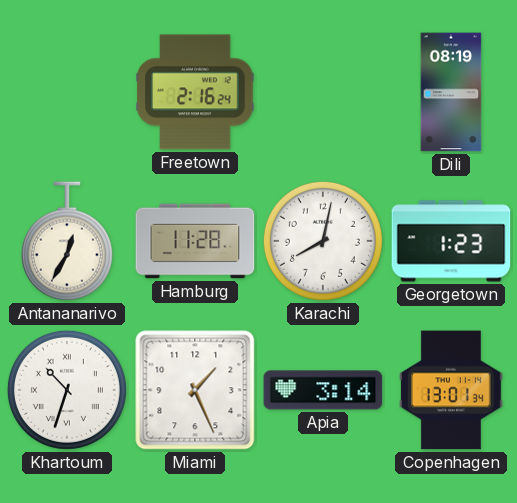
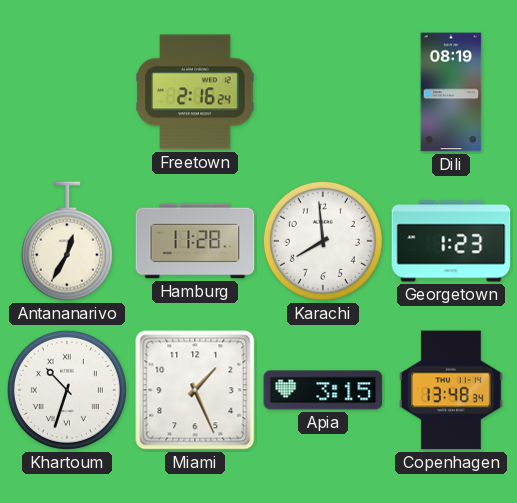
Karachi: 8:02 -> 7:59 (323, 241)
Apia: 3:14 -> 3:15 (323, 390)
Copenhagen: 13:01 -> 13:48 (452, 390)
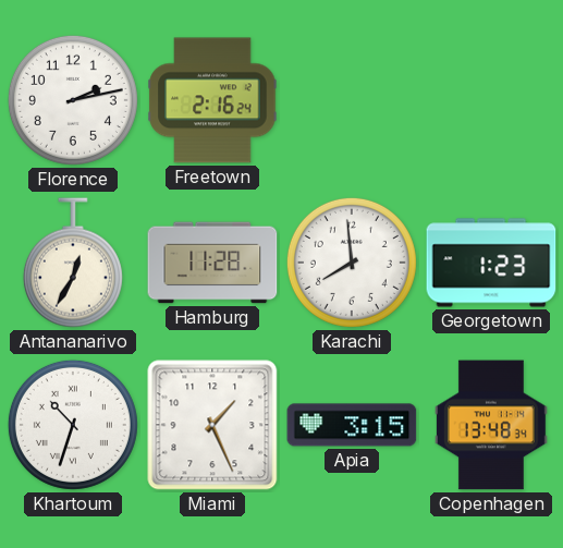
Florence: none -> 2:13 (73, 100)
Dili: 08:19 -> none (451, 92)
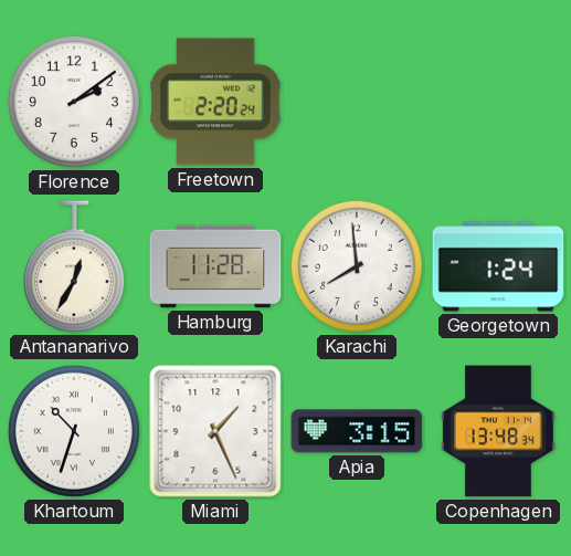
Florence: 2:13 -> 2:09 (74, 102)
Freetown: 2:16 -> 2:20 (215, 102)
Georgetown: 1:23 -> 1:24 (498, 266)
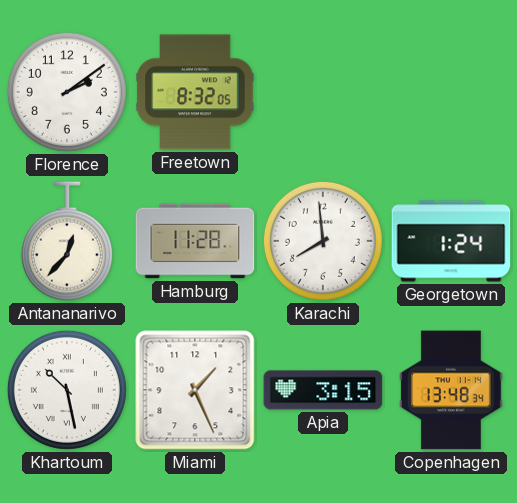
Freetown: 2:20 -> 8:32 (195, 92)
Antananarivo: 12:35 -> 12:37 (67, 241)
Khartoum: 10:33 -> 10:28 (67, 390)
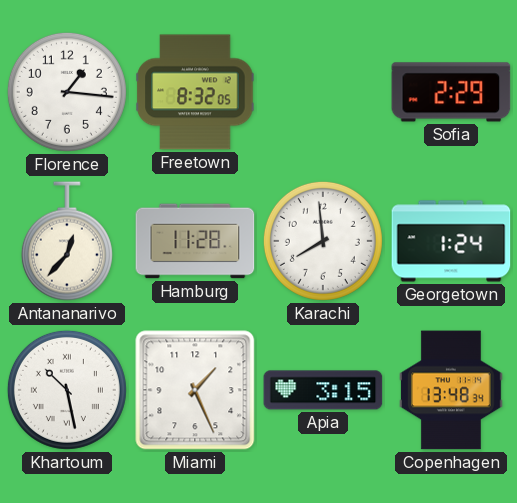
Florence: 2:09 -> 1:16 (67, 92)
Sofia: none -> 2:29 (451, 92)
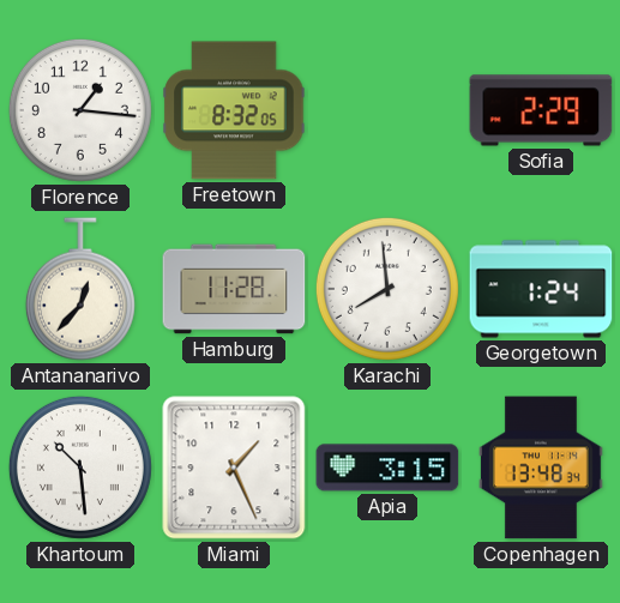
Khartoum: 10:28 -> 10:29 (80, 468)
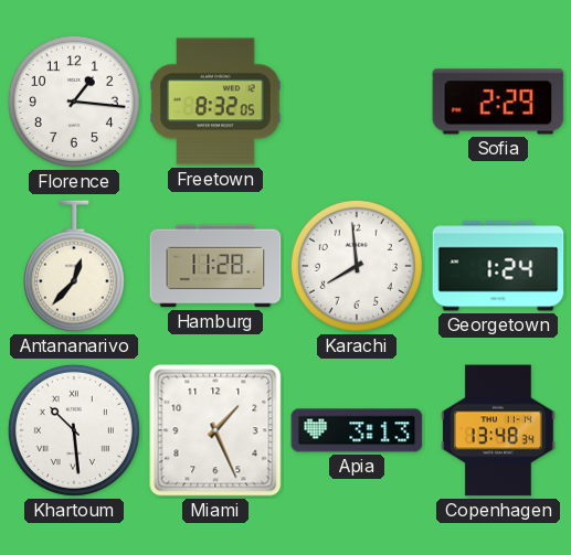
Apia: 3:15 -> 3:13 (357, 430)
